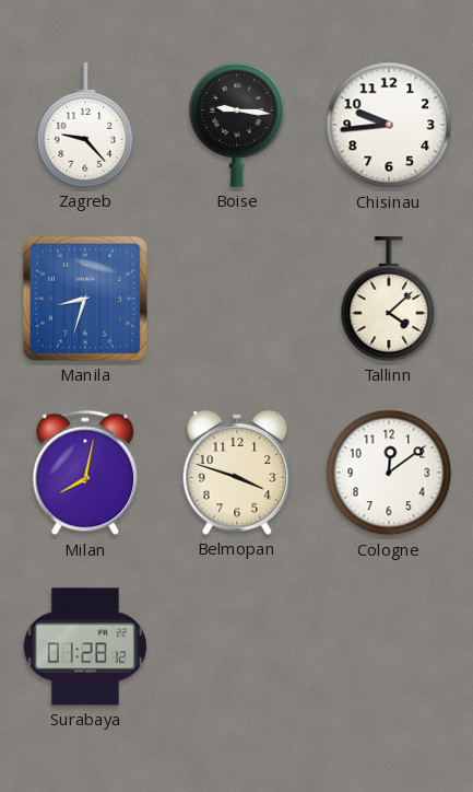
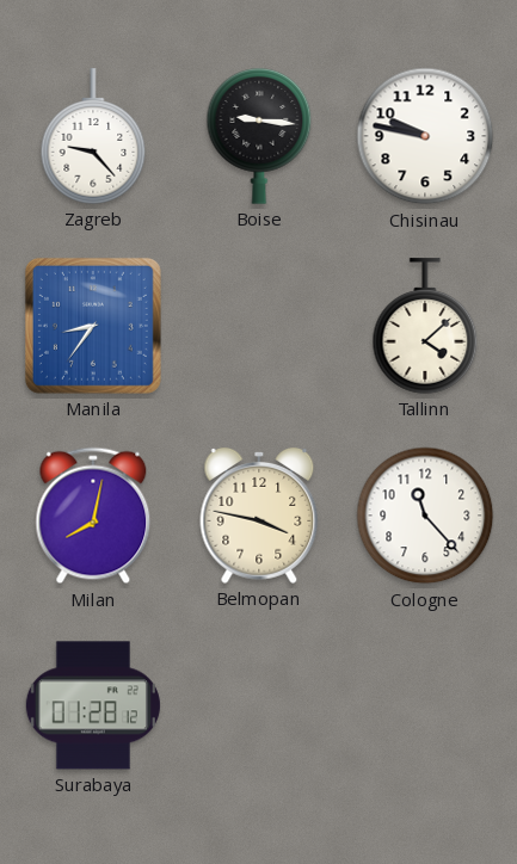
Chisinau: 9:44 -> 9:47 (425, 136)
Manila: 8:33 -> 8:36 (93, 326)
Belmopan: 3:48 -> 3:47 (259, 516)
Cologne: 12:09 -> 11:23 (425, 516)
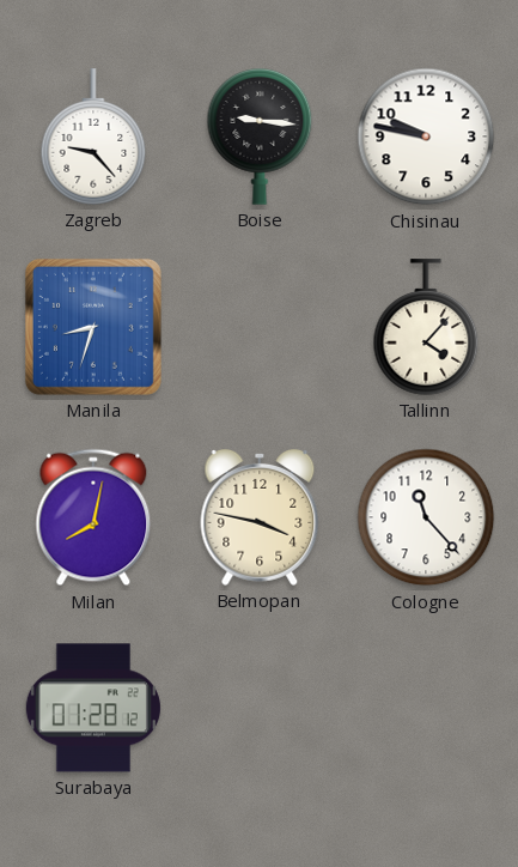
Manila: 8:36 -> 8:33 (93, 327)
Tallinn: 4:08 -> 4:07 (426, 327)
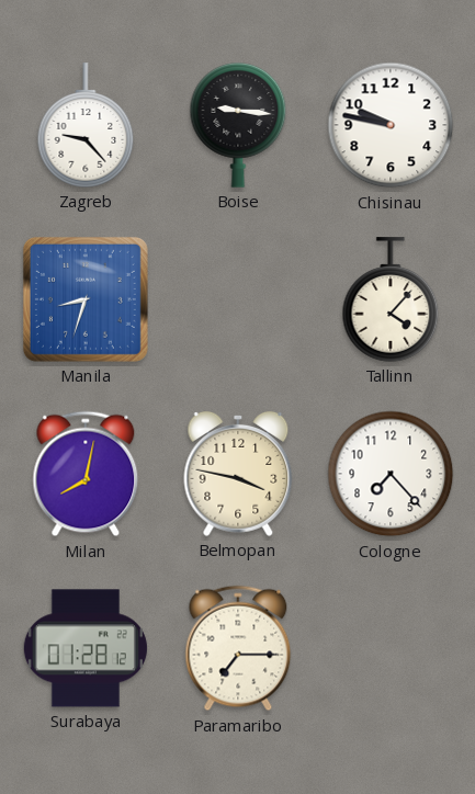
Cologne: 11:23 -> 7:23 (391, 474)
Paramaribo: none -> 7:15 (238, 648)
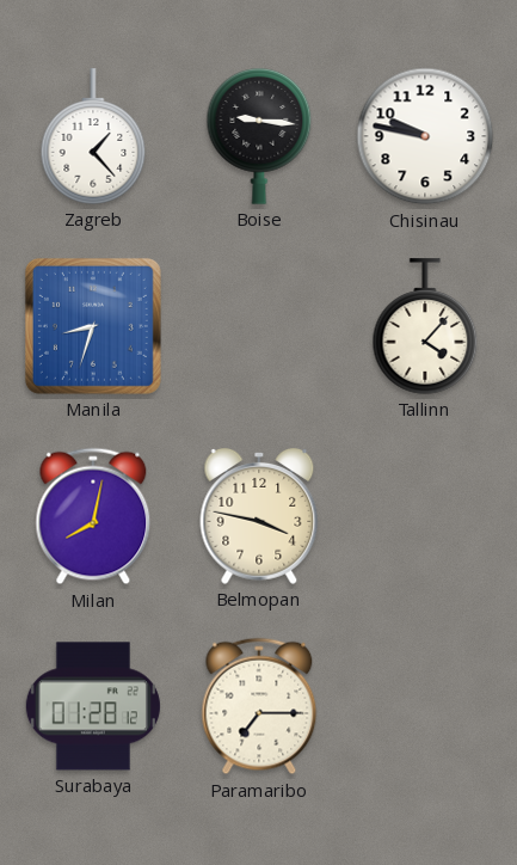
Zagreb: 9:23 -> 1:23 (93, 136)
Cologne: 7:23 -> none (391, 474)
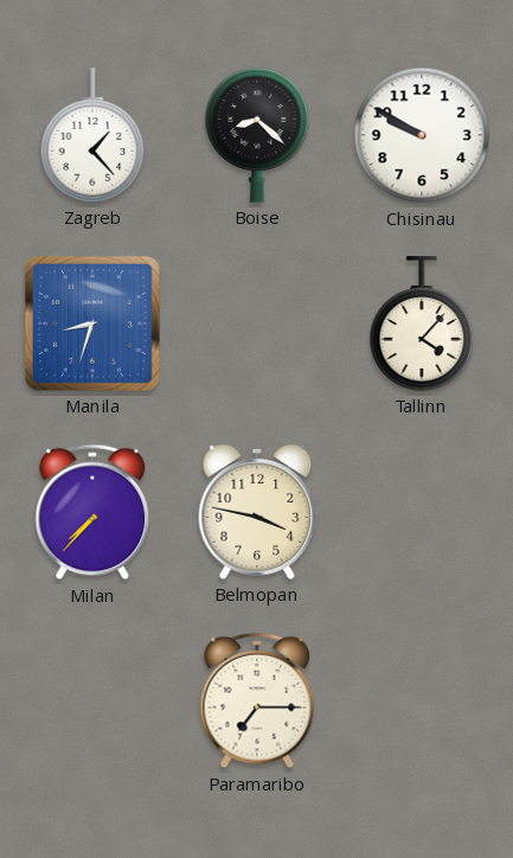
Boise: 9:16 -> 8:22 (257, 135)
Chisinau: 9:47 -> 9:50 (422, 135)
Milan: 8:02 -> 7:37 (92, 512)
Surabaya: 01:28 -> none (93, 706)
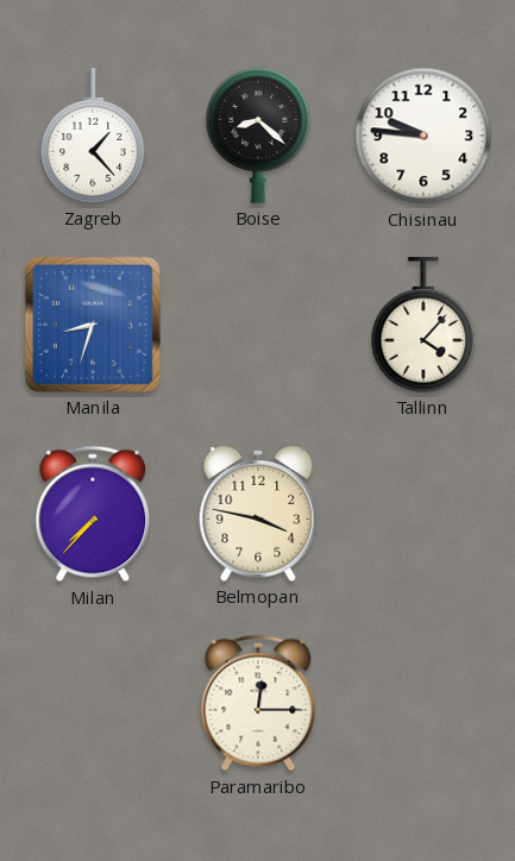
Chisinau: 9:50 -> 9:46 (423, 136)
Paramaribo: 7:15 -> 12:15 (258, 703)
